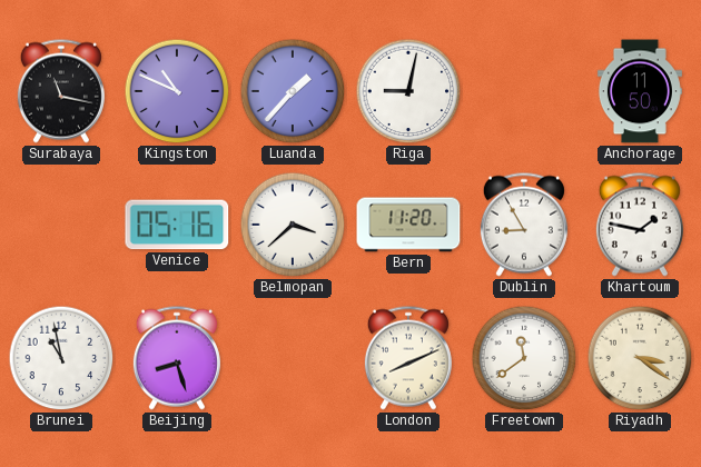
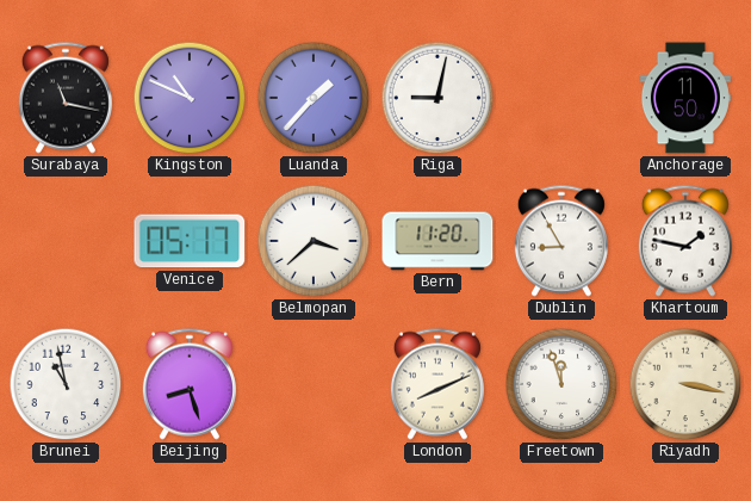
Venice: 05:16 -> 05:17 (190, 241)
Freetown: 11:39 -> 11:57 (561, 384)
Riyadh: 3:21 -> 3:17 (685, 384)
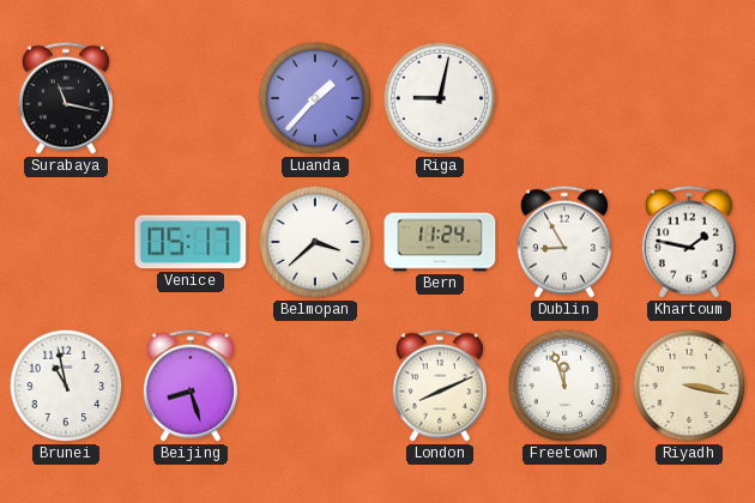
Kingston: 10:49 -> none (190, 98)
Anchorage: 11:50 -> none (685, 98)
Bern: 11:20 -> 11:24 (440, 242)
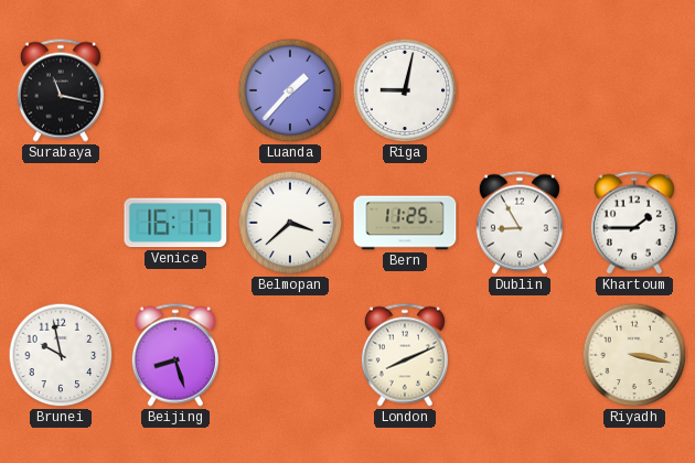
Venice: 05:17 -> 16:17 (175, 223)
Bern: 11:24 -> 11:25 (405, 223)
Khartoum: 1:47 -> 1:45 (634, 223)
Brunei: 10:58 -> 9:58 (61, 355)
Freetown: 11:57 -> none (564, 386)
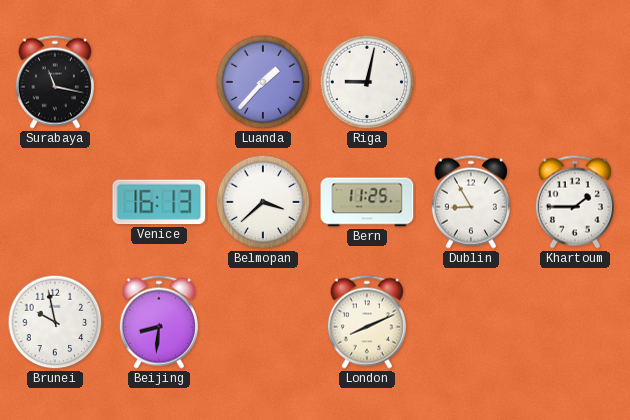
Venice: 16:17 -> 16:13 (159, 202)
Beijing: 8:27 -> 8:31 (159, 322)
Riyadh: 3:17 -> none (634, 355)
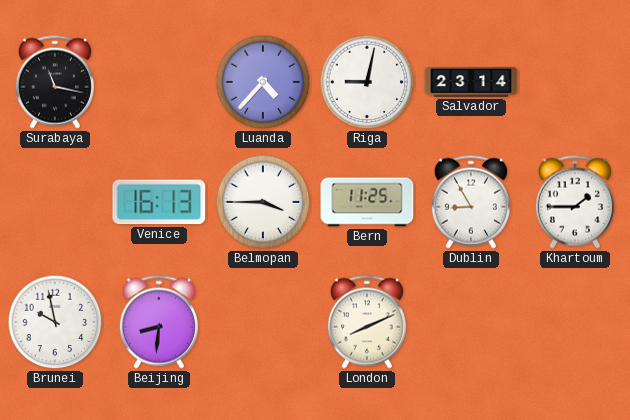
Luanda: 1:37 -> 4:37 (263, 82)
Salvador: none -> 23:14 (471, 82)
Belmopan: 3:38 -> 3:45 (263, 202)
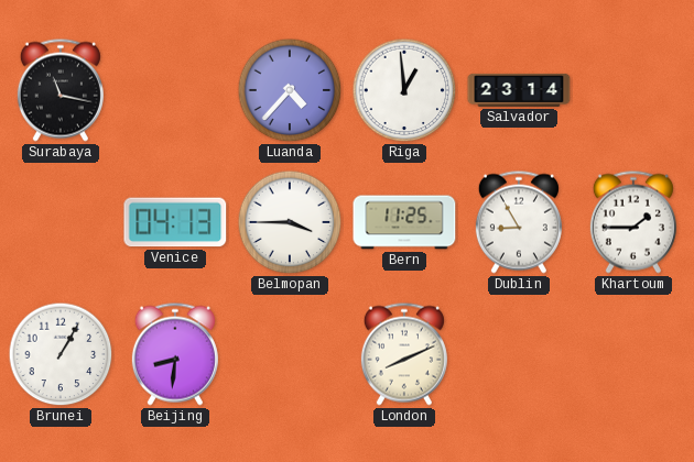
Riga: 9:02 -> 12:59 (404, 90)
Venice: 16:13 -> 04:13 (175, 222)
Brunei: 9:58 -> 1:05 (61, 354)
